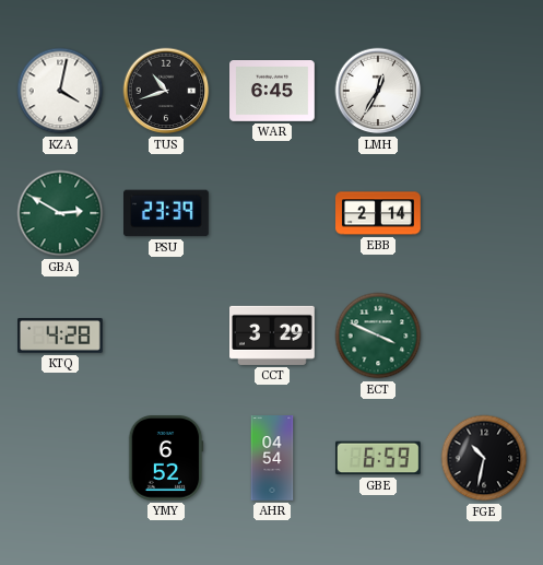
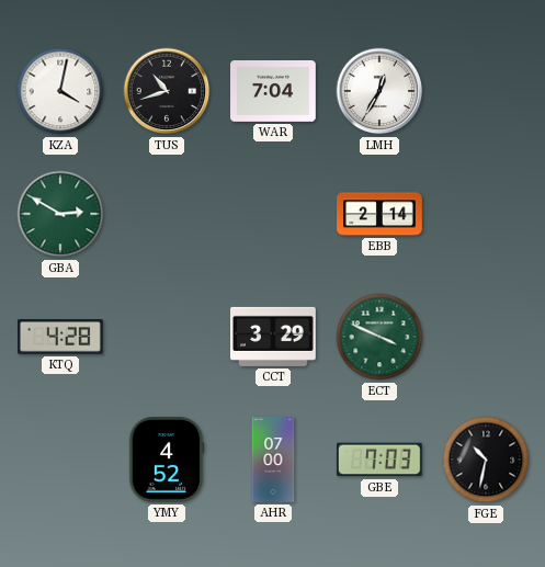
WAR: 6:45 -> 7:04 (274, 92)
PSU: 23:39 -> none (167, 213)
YMY: 6:52 -> 4:52 (167, 461)
AHR: 04:54 -> 07:00 (273, 460)
GBE: 6:59 -> 7:03 (379, 460)
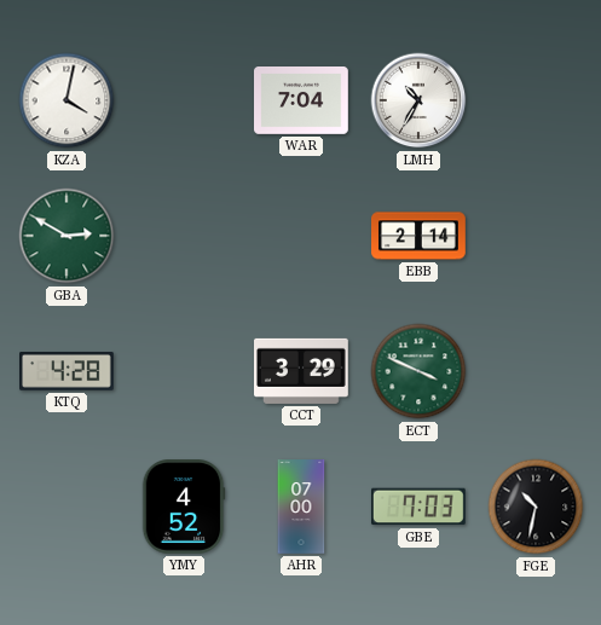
TUS: 10:42 -> none (167, 91)
LMH: 12:35 -> 10:35 (418, 100)
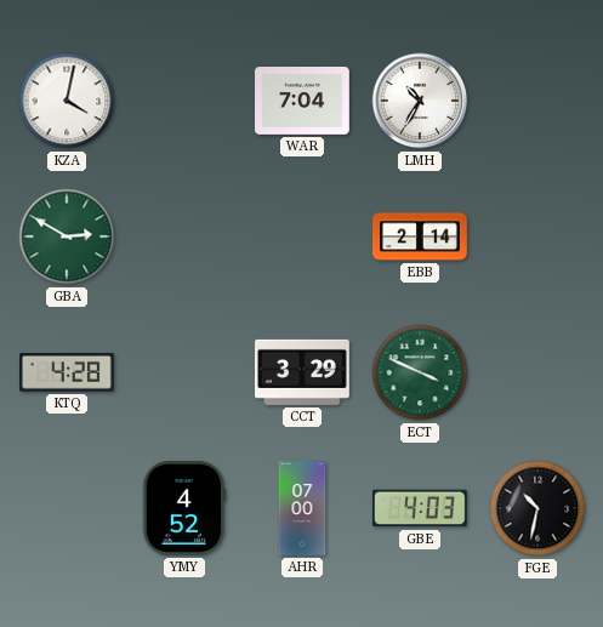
GBE: 7:03 -> 4:03 (420, 508)
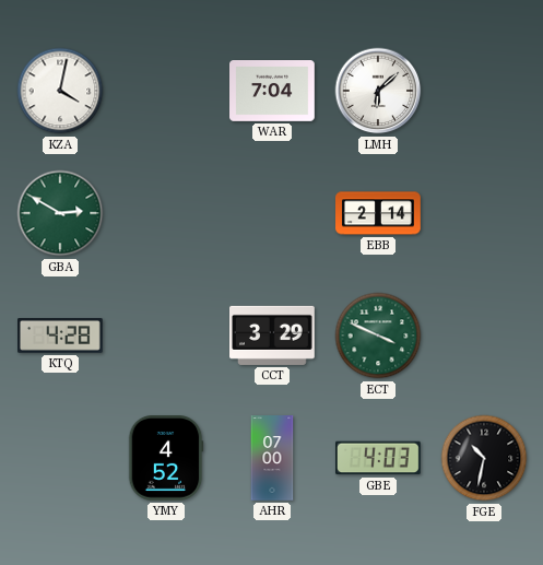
LMH: 10:35 -> 6:08 (378, 91)
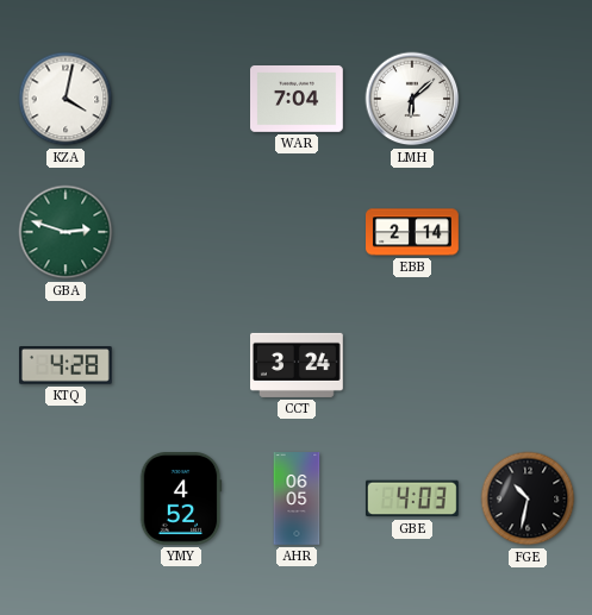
GBA: 2:50 -> 2:48 (66, 232)
CCT: 3:29 -> 3:24 (298, 365)
ECT: 3:49 -> none (378, 336)
AHR: 07:00 -> 06:05 (297, 498)
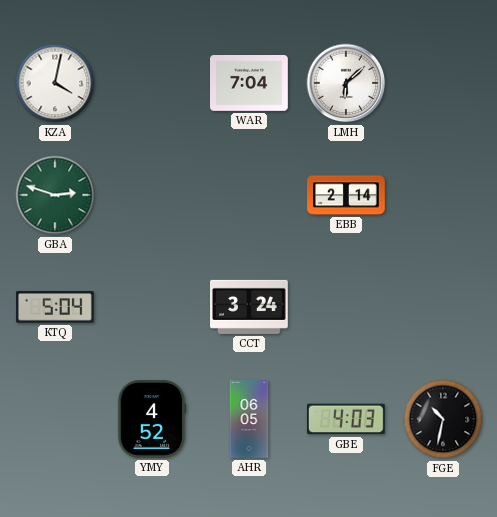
KTQ: 4:28 -> 5:04 (56, 308)
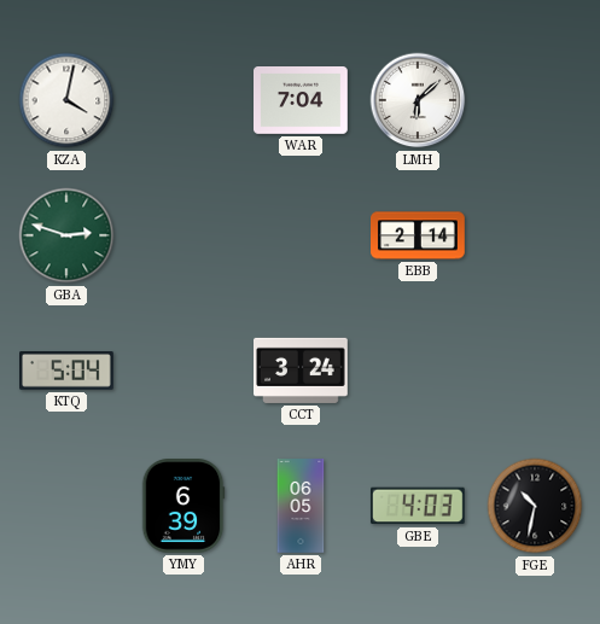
YMY: 4:52 -> 6:39 (184, 507)
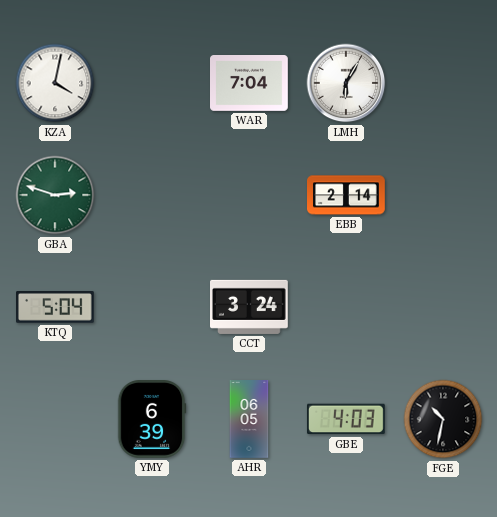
LMH: 6:08 -> 6:05 (346, 83)
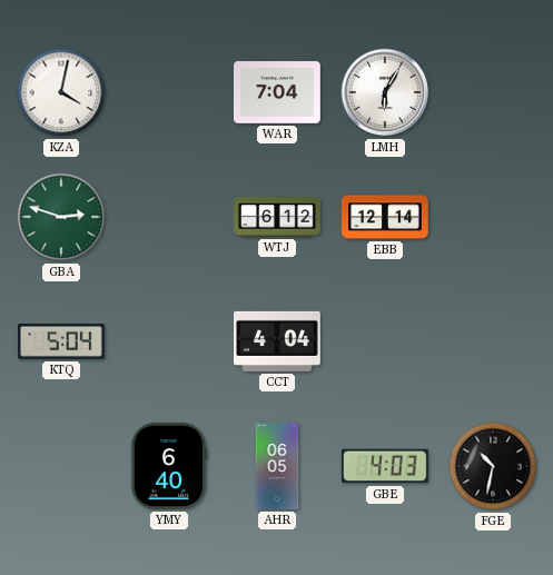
WTJ: none -> 6:12 (277, 217)
EBB: 2:14 -> 12:14 (386, 217)
CCT: 3:24 -> 4:04 (278, 341)
YMY: 6:39 -> 6:40 (169, 467)
